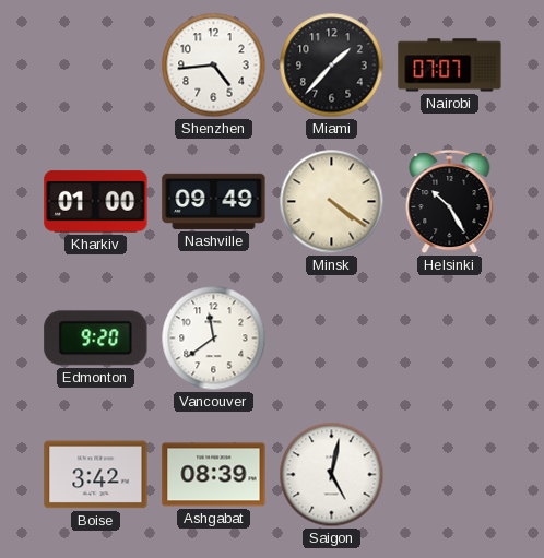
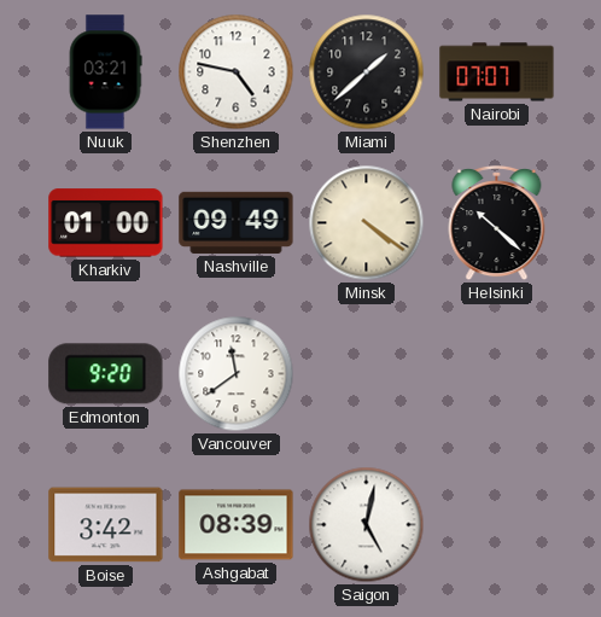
Nuuk: none -> 03:21 (105, 72)
Shenzhen: 4:44 -> 4:47 (237, 72)
Miami: 1:37 -> 1:38 (367, 72)
Helsinki: 10:25 -> 10:22 (497, 223)
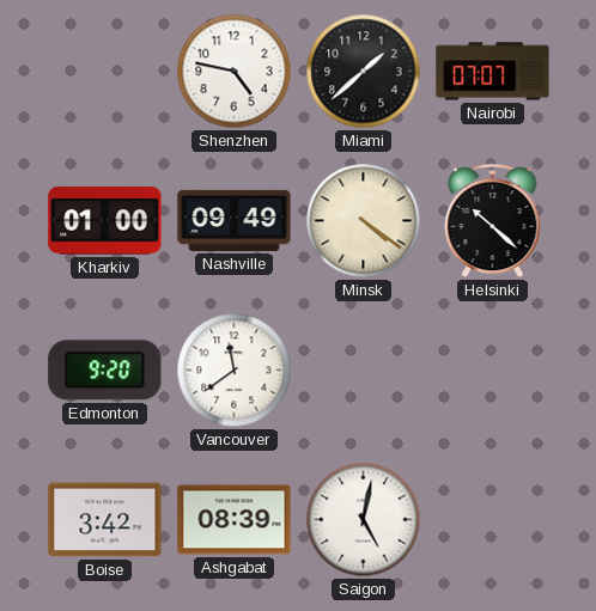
Nuuk: 03:21 -> none (105, 72)
